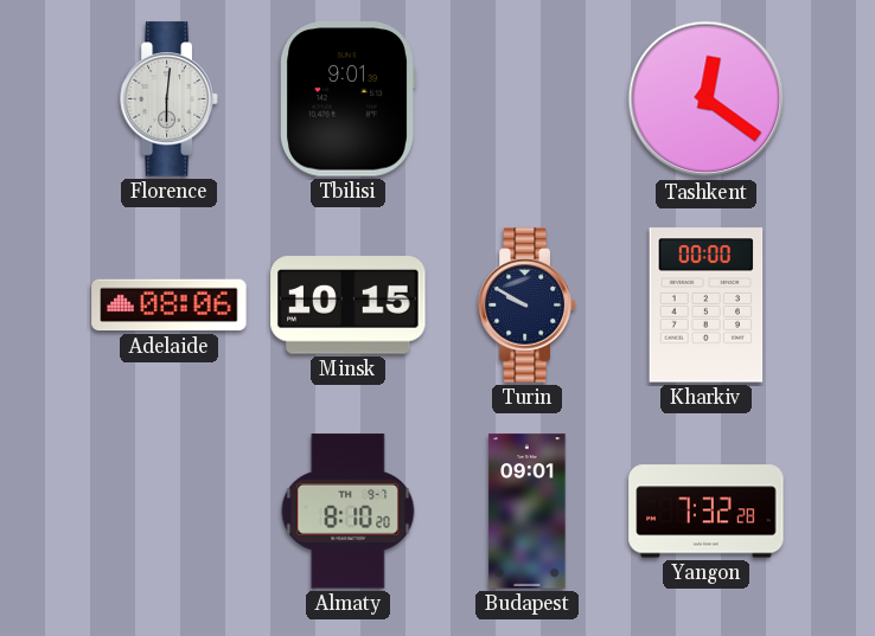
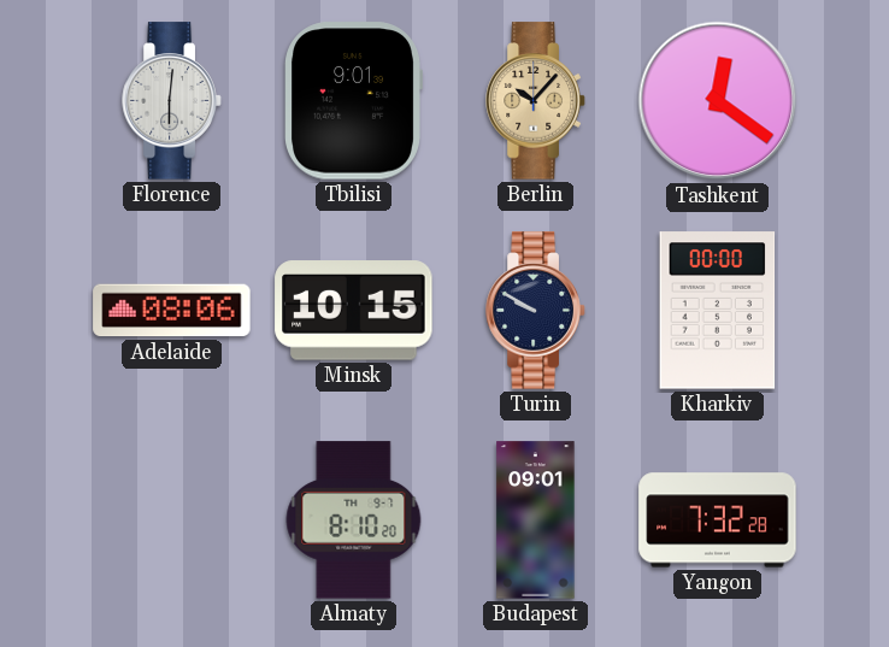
Berlin: none -> 10:07 (536, 101)
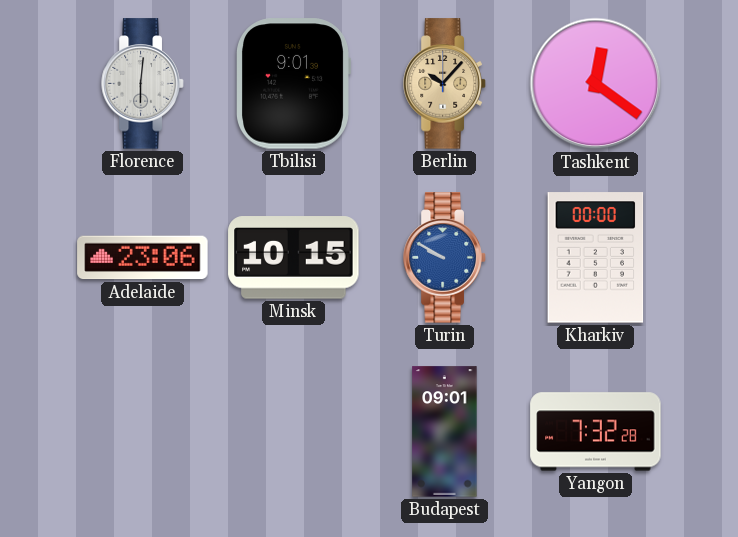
Adelaide: 08:06 -> 23:06 (143, 258)
Turin dial: navy -> blue (445, 258)
Almaty: 8:10 -> none (354, 520)
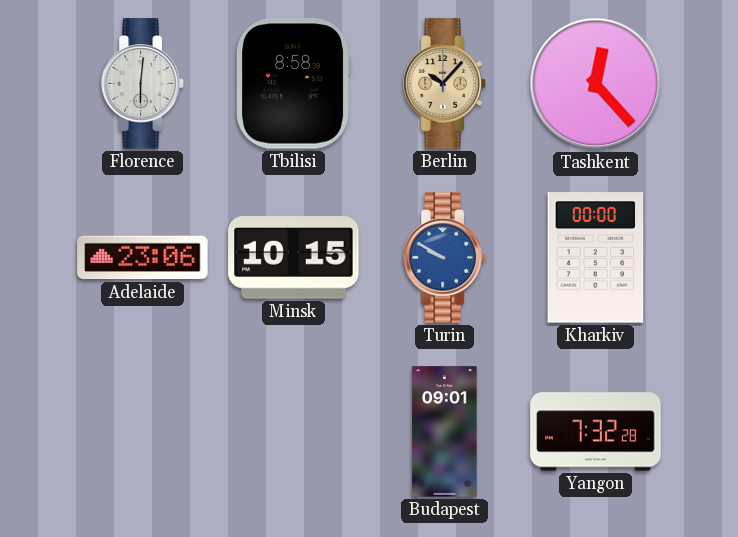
Tbilisi: 9:01 -> 8:58 (294, 84)
Tashkent: 12:21 -> 12:23 (596, 84)
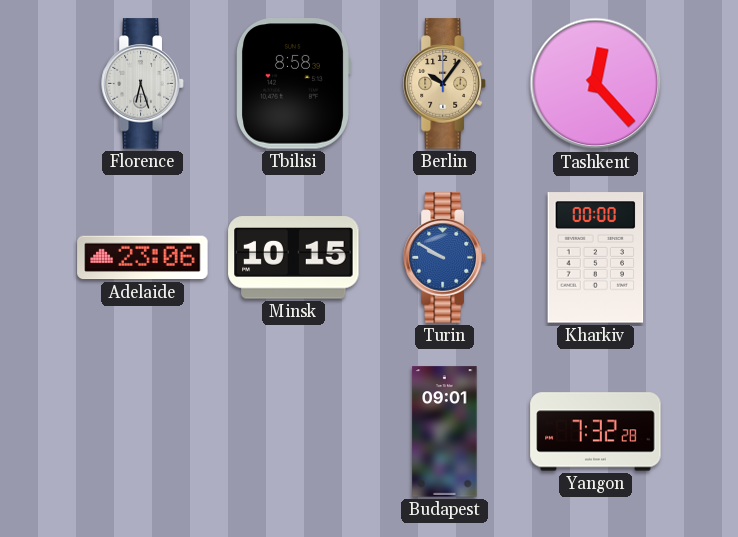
Florence: 6:01 -> 6:27 (143, 84)
Berlin: 10:07 -> 10:06 (445, 84)
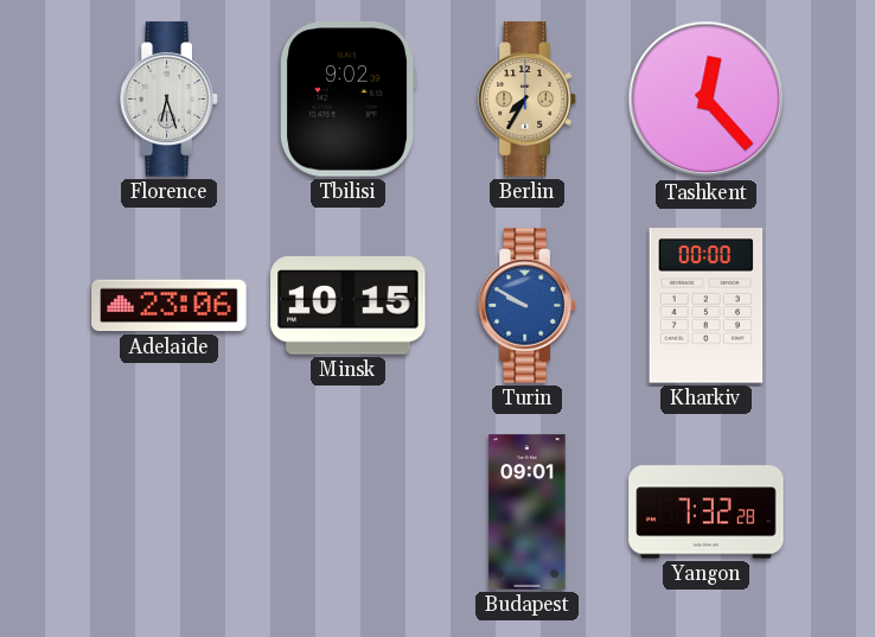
Tbilisi: 8:58 -> 9:02 (349, 100)
Berlin: 10:06 -> 7:35 (528, 100)
